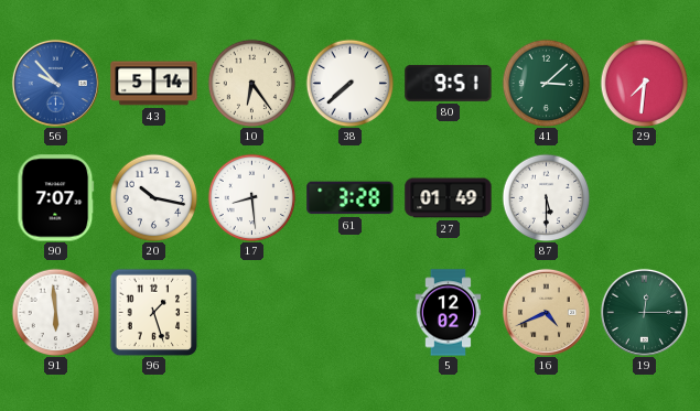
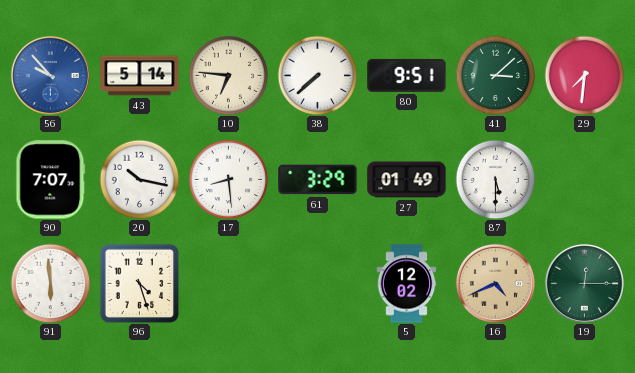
10: 6:24 -> 6:46 (228, 75)
61: 3:28 -> 3:29 (318, 180)
96: 1:27 -> 4:27 (139, 283)
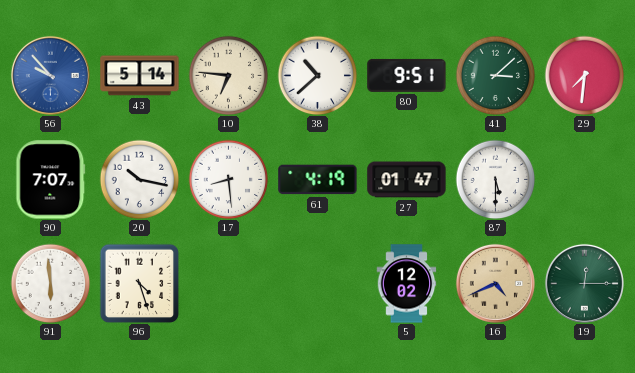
38: 7:38 -> 10:38 (317, 75)
61: 3:29 -> 4:19 (318, 180)
27: 01:49 -> 01:47 (407, 180)
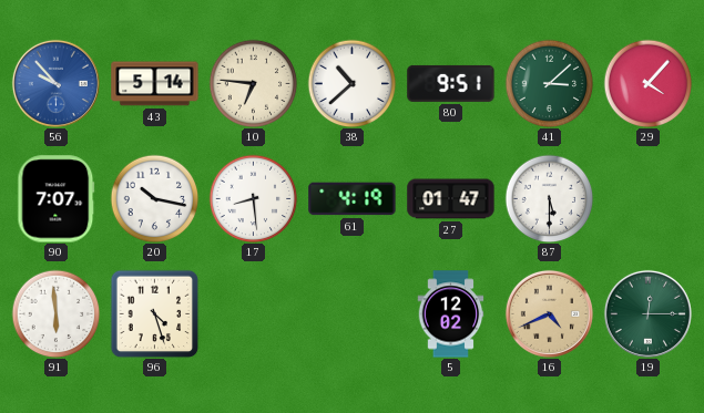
29: 7:31 -> 4:07 (647, 83)
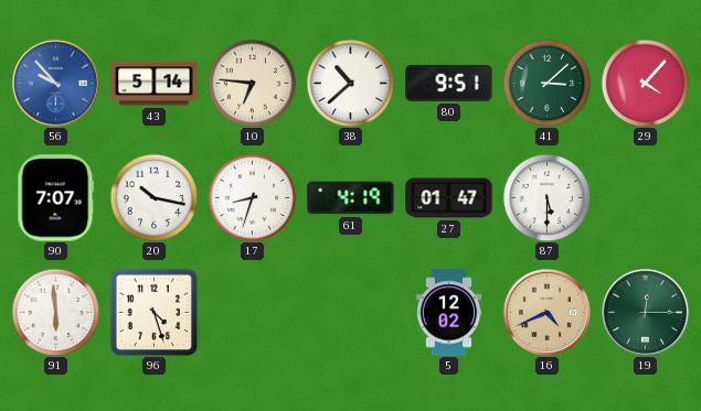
17: 8:29 -> 8:33 (252, 197)
